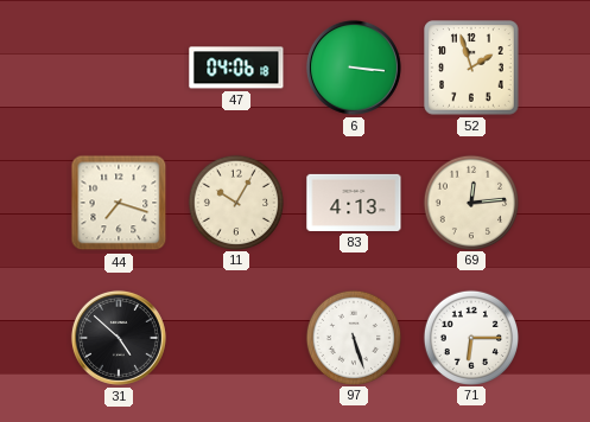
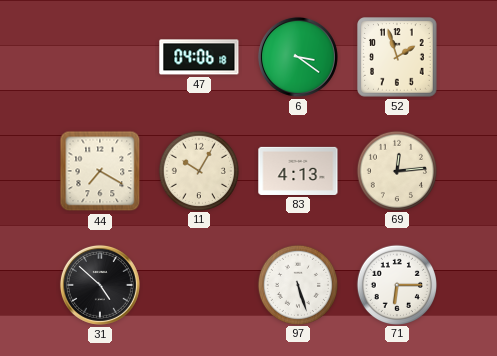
6: 3:16 -> 3:21 (298, 57)
44: 7:18 -> 7:20 (100, 171)
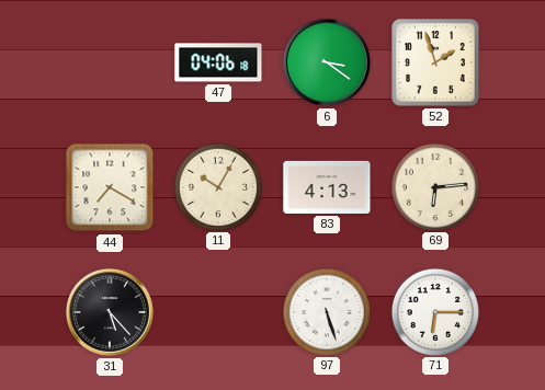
69: 12:14 -> 6:14 (434, 186)
31: 4:52 -> 5:23 (110, 312)
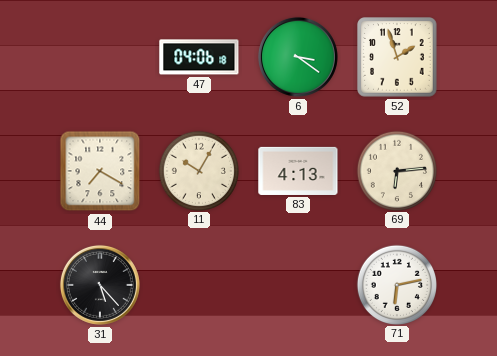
97: 5:27 -> none (326, 311)
71: 6:15 -> 6:13 (396, 284)
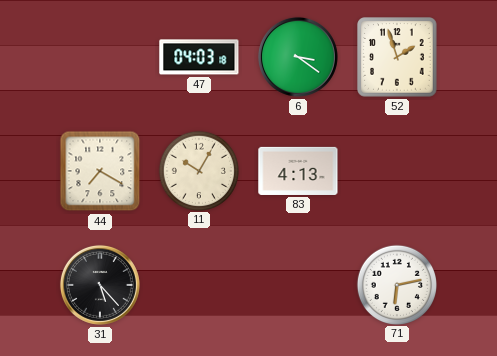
47: 04:06 -> 04:03 (199, 57)
69: 6:14 -> none (396, 170)
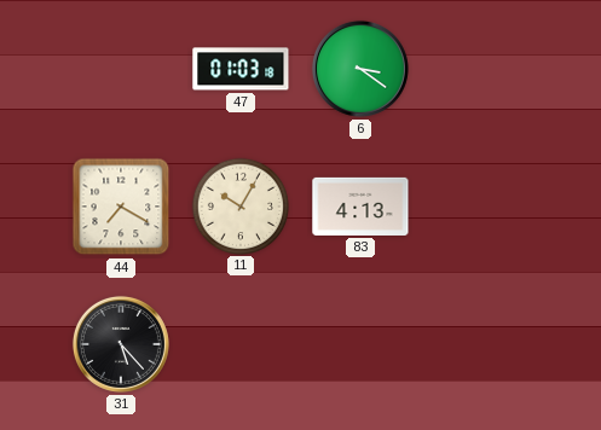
47: 04:03 -> 01:03 (241, 69)
52: 1:57 -> none (397, 57)
71: 6:13 -> none (396, 284)
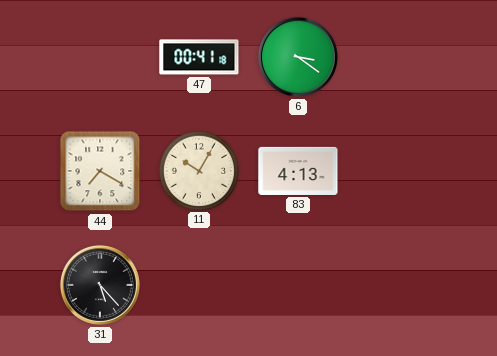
47: 01:03 -> 00:41 (199, 57)
